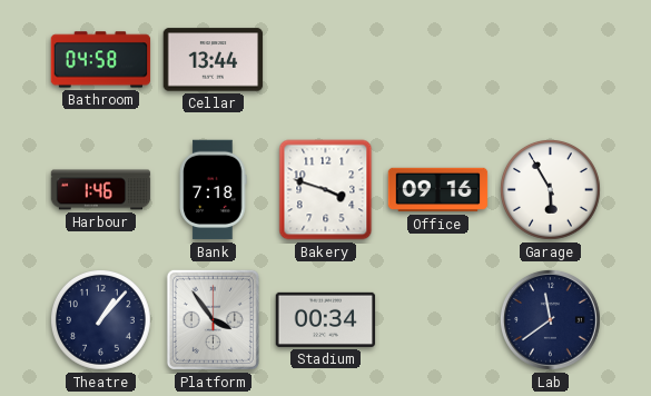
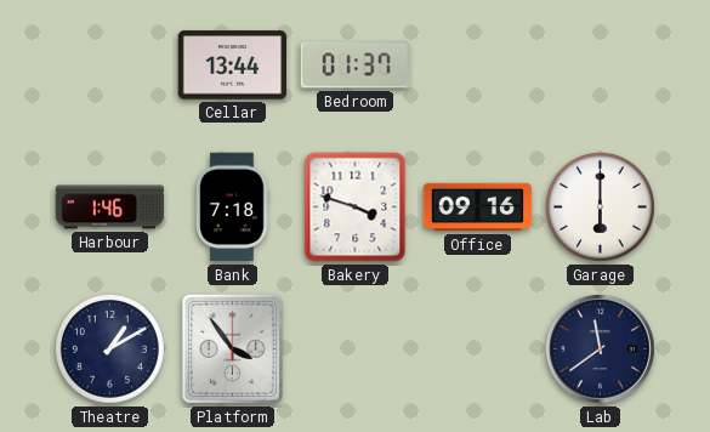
Bathroom: 04:58 -> none (101, 60)
Bedroom: none -> 01:37 (354, 66)
Garage: 5:55 -> 6:00 (601, 208)
Theatre: 1:07 -> 1:10 (110, 349)
Stadium: 00:34 -> none (326, 319)
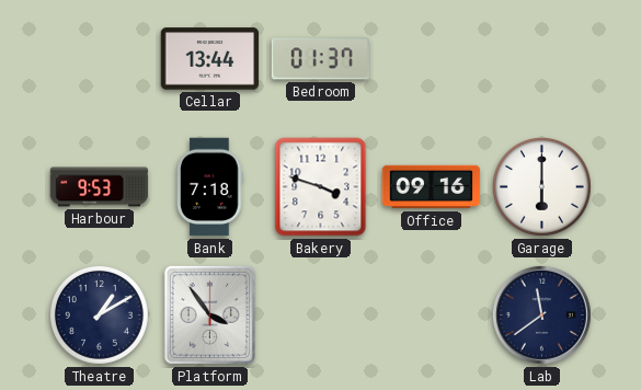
Harbour: 1:46 -> 9:53 (100, 187)
